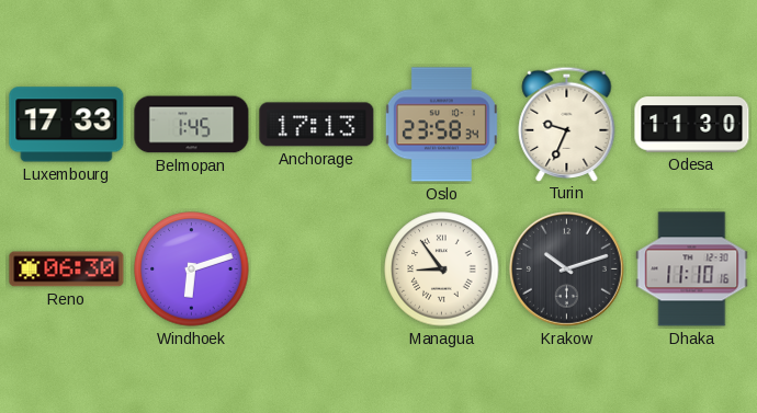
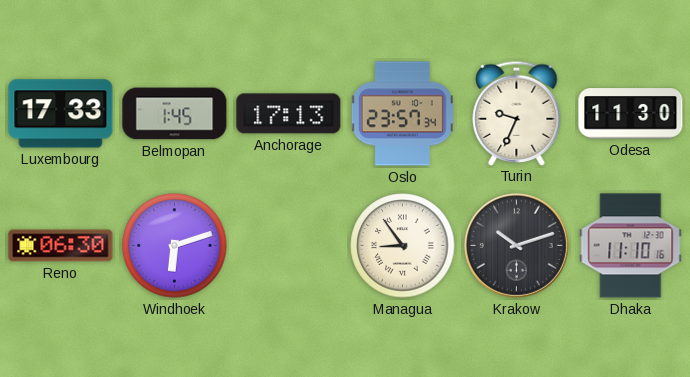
Oslo: 23:58 -> 23:57 (402, 114)
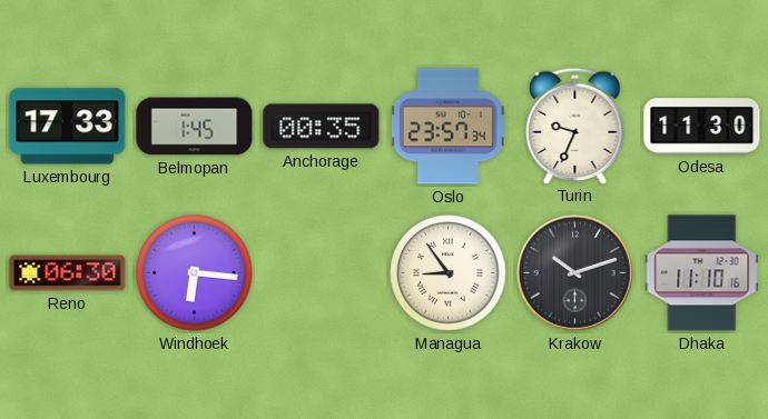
Anchorage: 17:13 -> 00:35 (322, 127)
Windhoek: 6:12 -> 6:16 (195, 273)
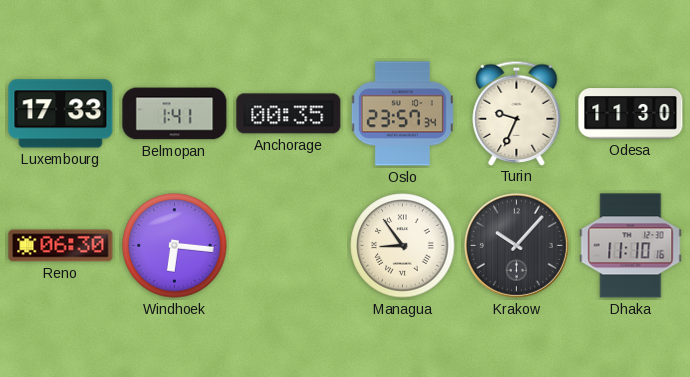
Belmopan: 1:45 -> 1:41 (175, 114)
Krakow: 10:12 -> 10:07 (516, 245)
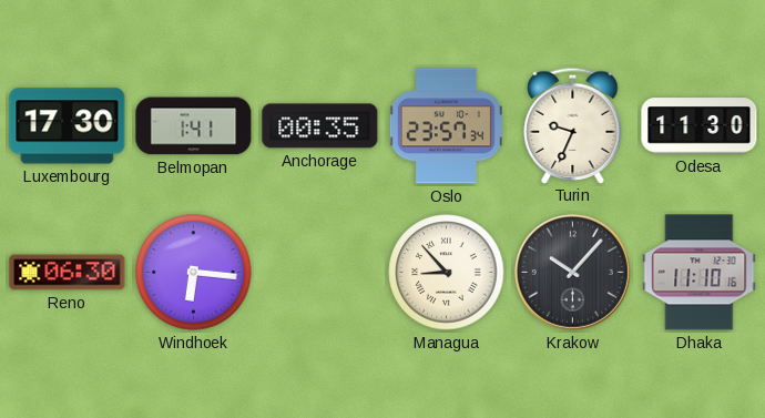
Luxembourg: 17:33 -> 17:30 (68, 126)
Managua: 8:54 -> 8:53 (447, 273)
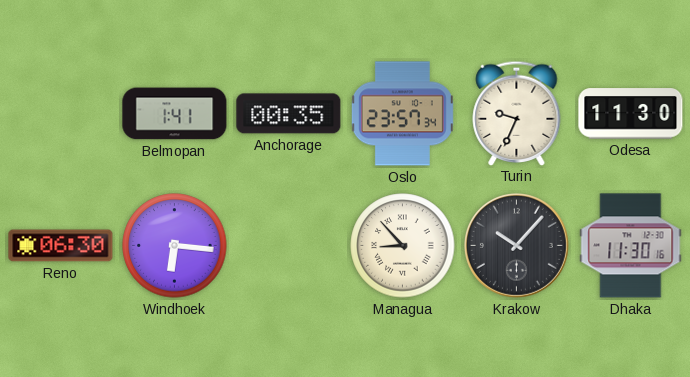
Luxembourg: 17:30 -> none (68, 126)
Dhaka: 11:10 -> 11:30 (631, 246)
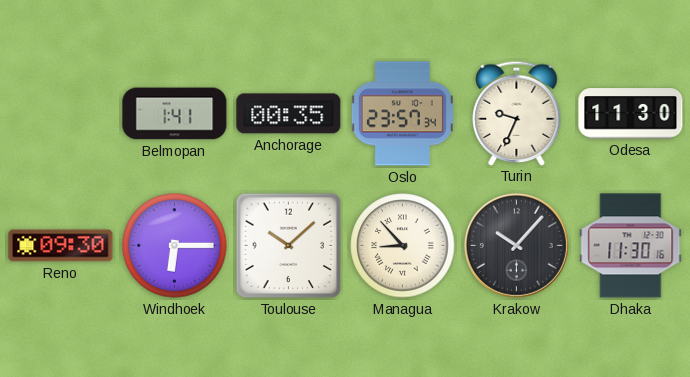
Reno: 06:30 -> 09:30 (61, 246)
Windhoek: 6:16 -> 6:15 (175, 246)
Toulouse: none -> 10:08 (289, 246)
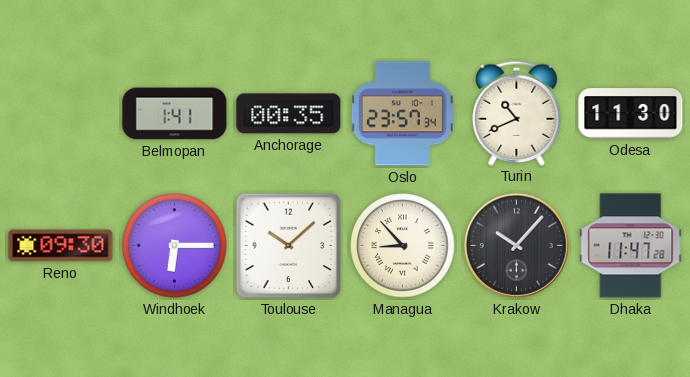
Turin: 9:34 -> 10:41 (517, 113)
Dhaka: 11:30 -> 11:47 (631, 246)
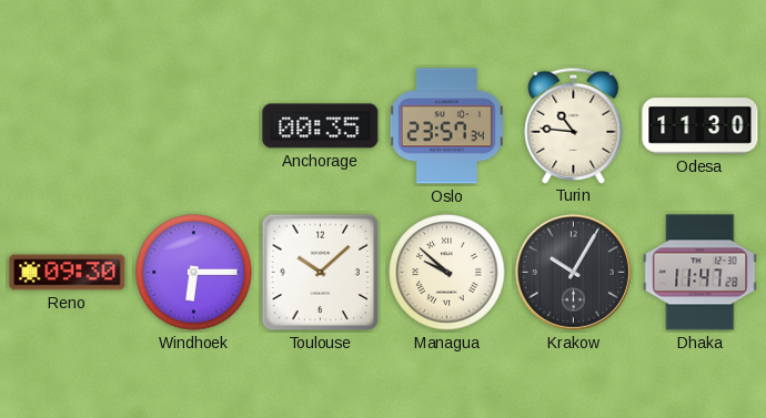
Belmopan: 1:41 -> none (175, 114)
Turin: 10:41 -> 10:46 (574, 125)
Managua: 8:53 -> 9:52 (447, 273)
Krakow: 10:07 -> 10:05 (573, 272)
